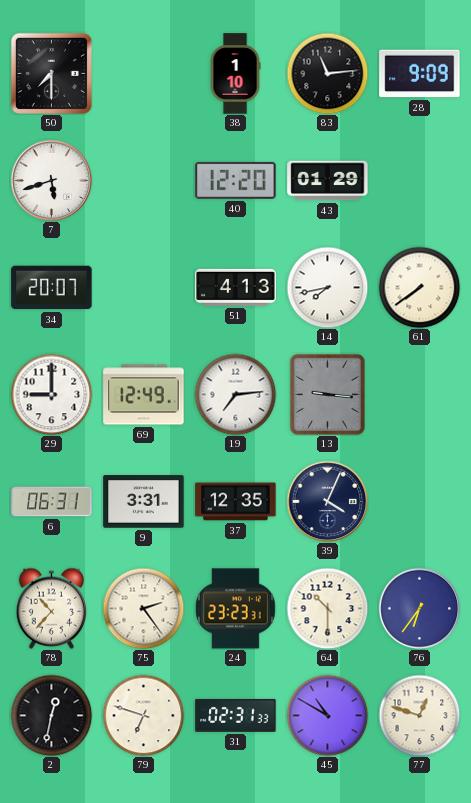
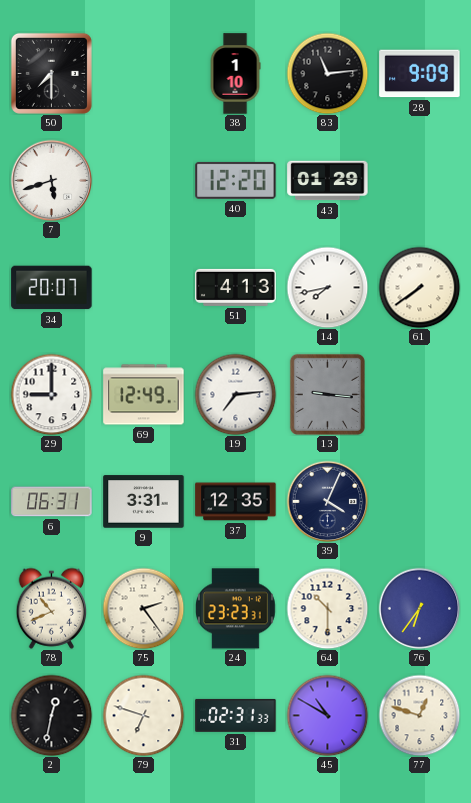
78: 10:37 -> 10:41 (52, 608)
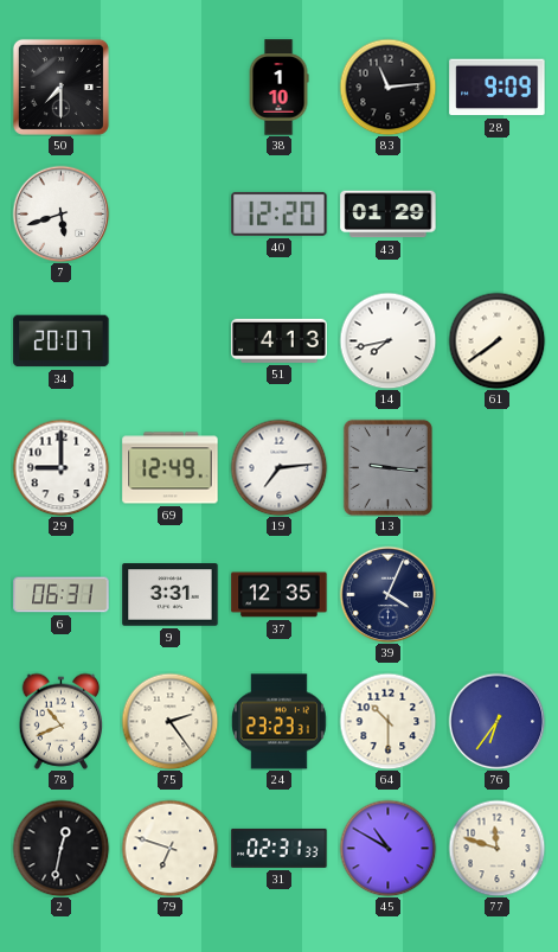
77: 12:48 -> 11:48 (496, 848)
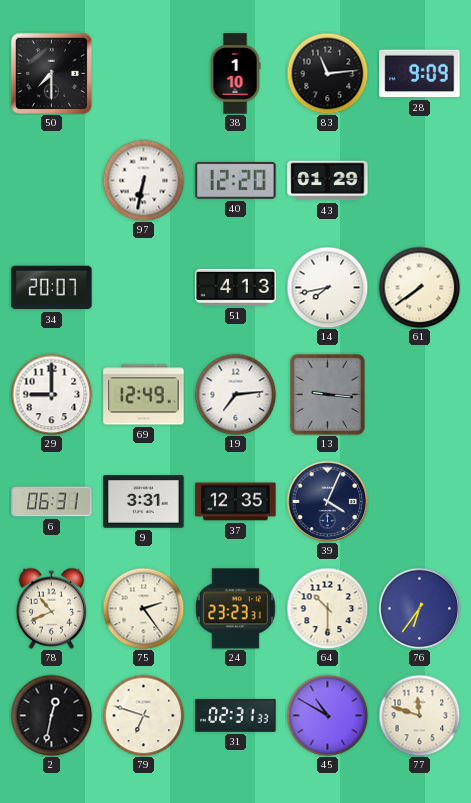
7: 5:42 -> none (60, 213)
97: none -> 6:32 (143, 180)
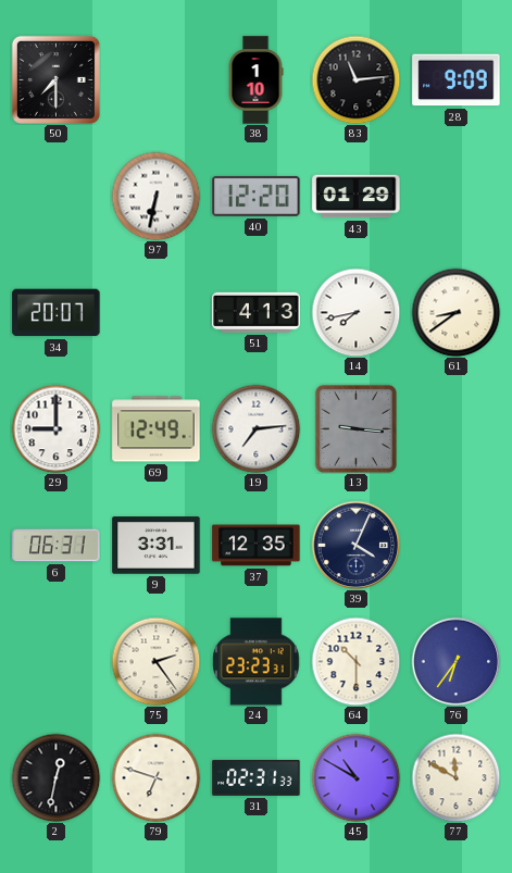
61: 7:39 -> 8:39 (455, 312)
78: 10:41 -> none (52, 608)
77: 11:48 -> 11:50 (455, 777)
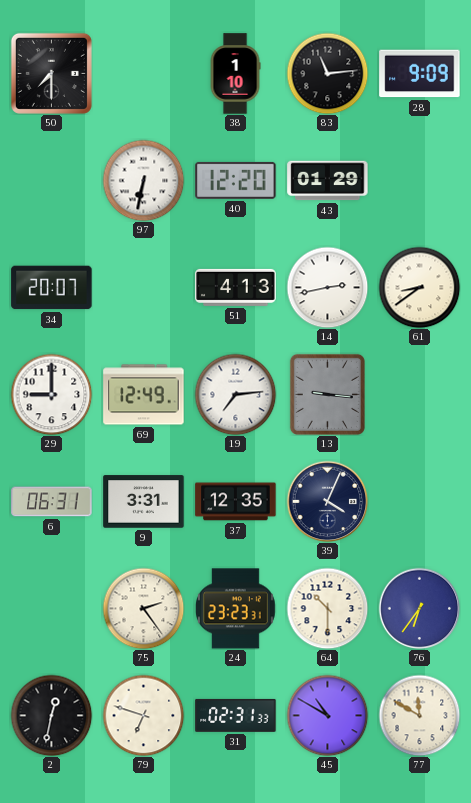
14: 7:43 -> 2:43 (327, 287)
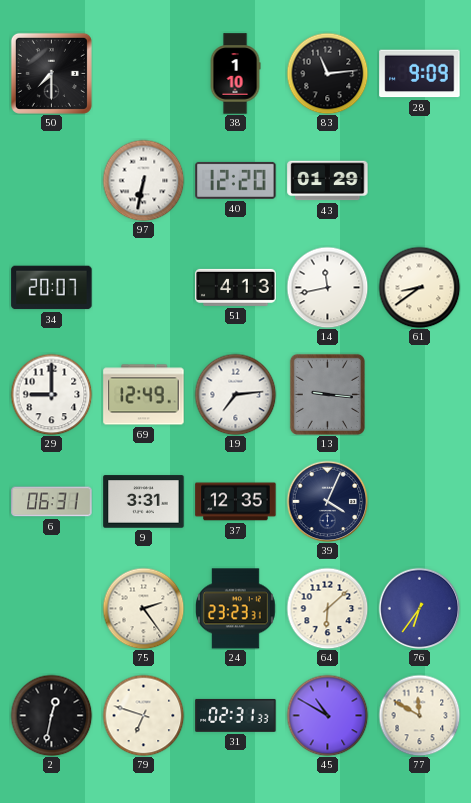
14: 2:43 -> 11:43 (327, 287)
64: 10:30 -> 6:08 (327, 608)
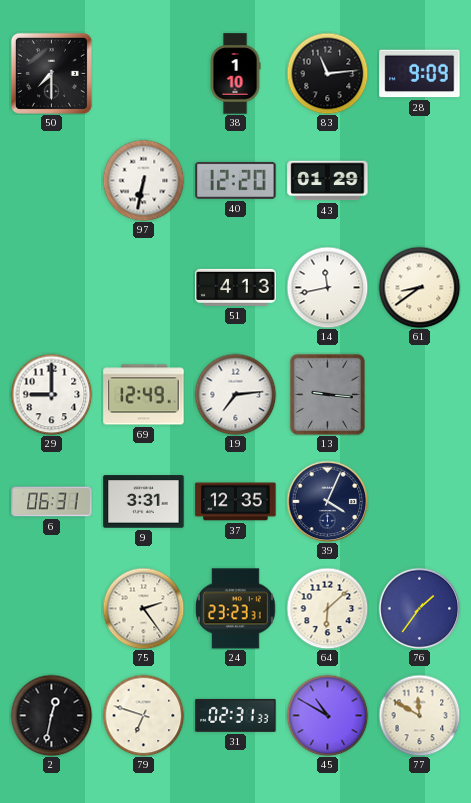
34: 20:07 -> none (52, 288)
76: 6:36 -> 1:36 (419, 608)
